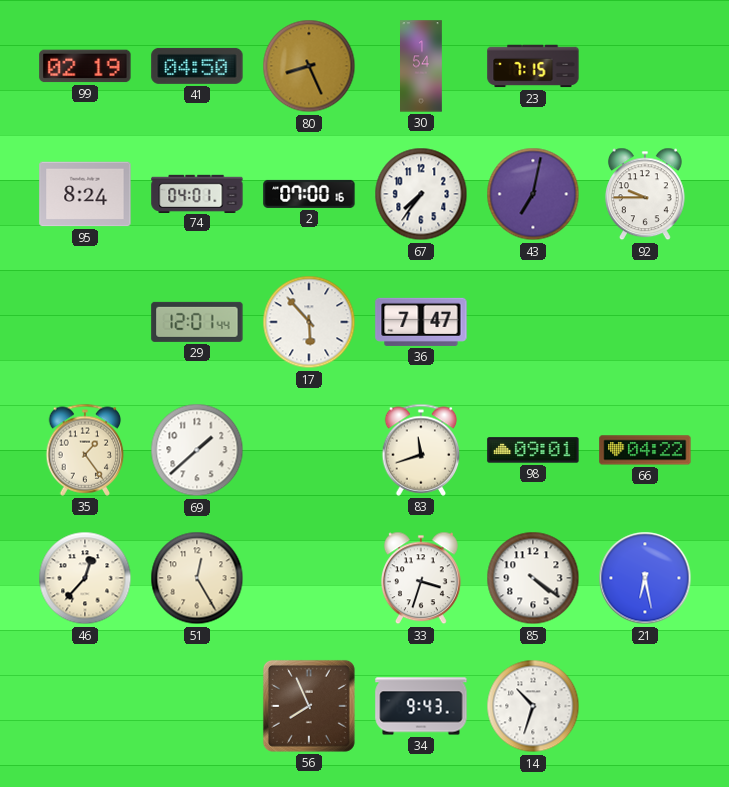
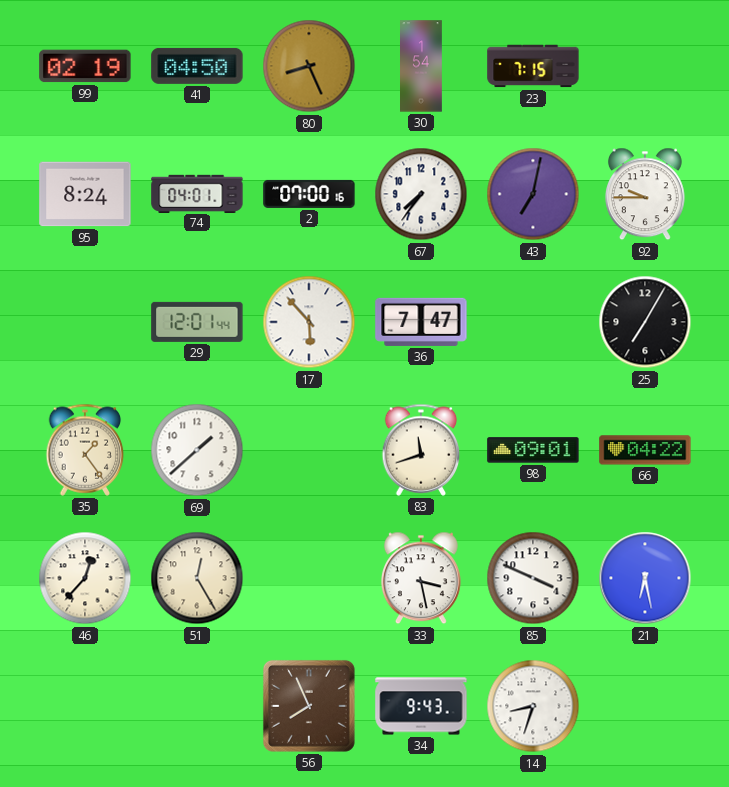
25: none -> 7:05 (645, 322)
33: 3:33 -> 3:28 (421, 578)
85: 4:21 -> 3:49 (533, 578)
14: 10:33 -> 8:33 (533, 706)
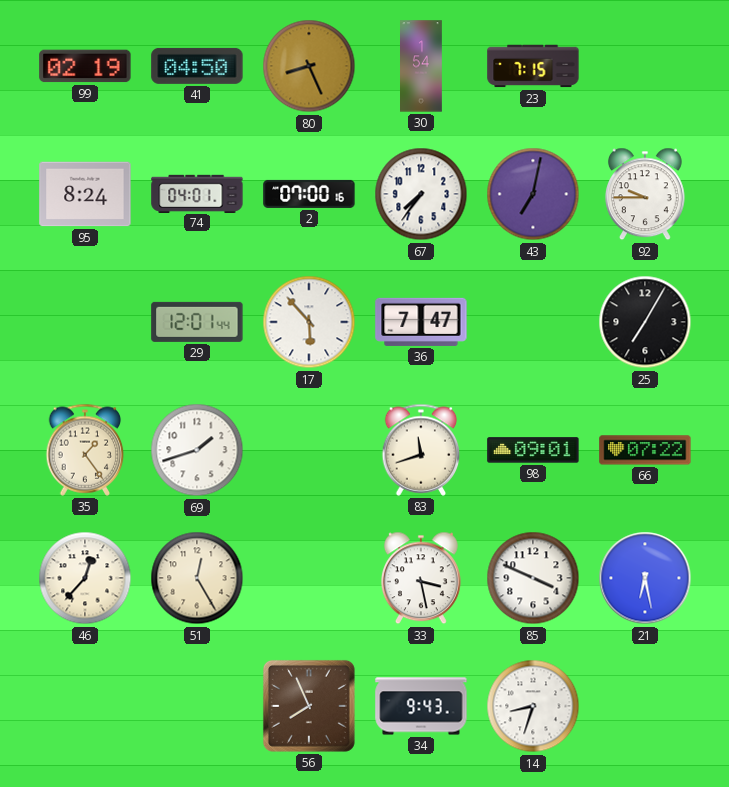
69: 1:38 -> 1:42 (197, 450)
66: 04:22 -> 07:22 (645, 450)
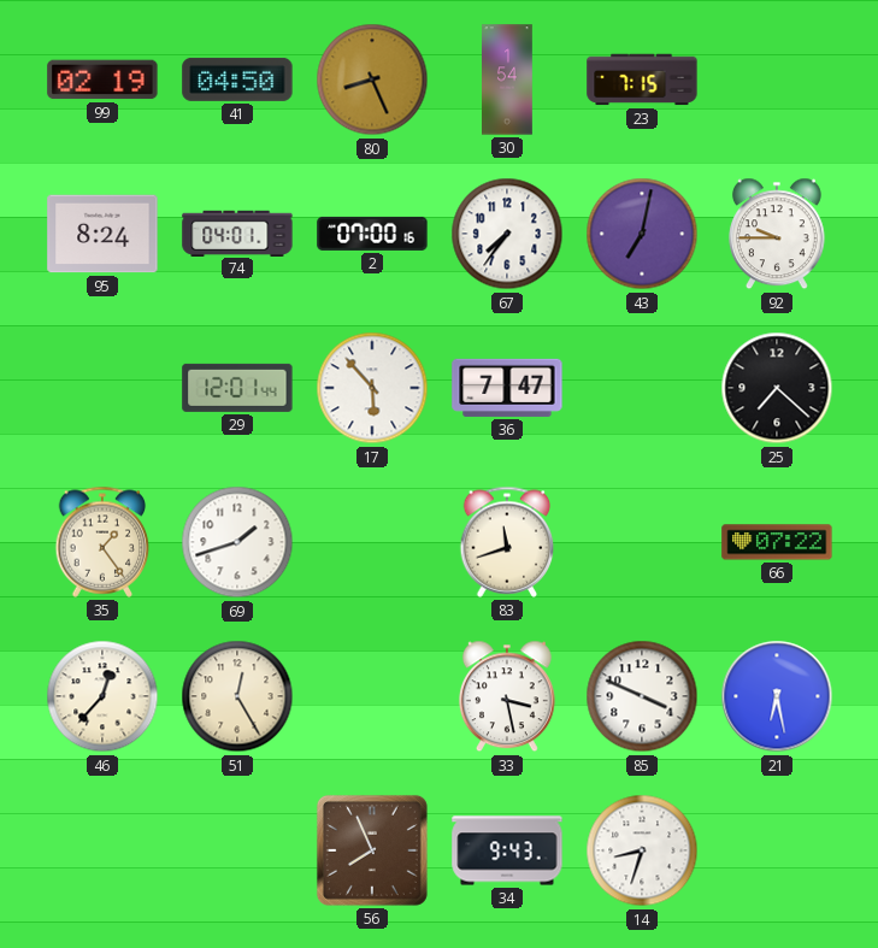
25: 7:05 -> 7:22 (777, 388)
98: 09:01 -> none (533, 450)
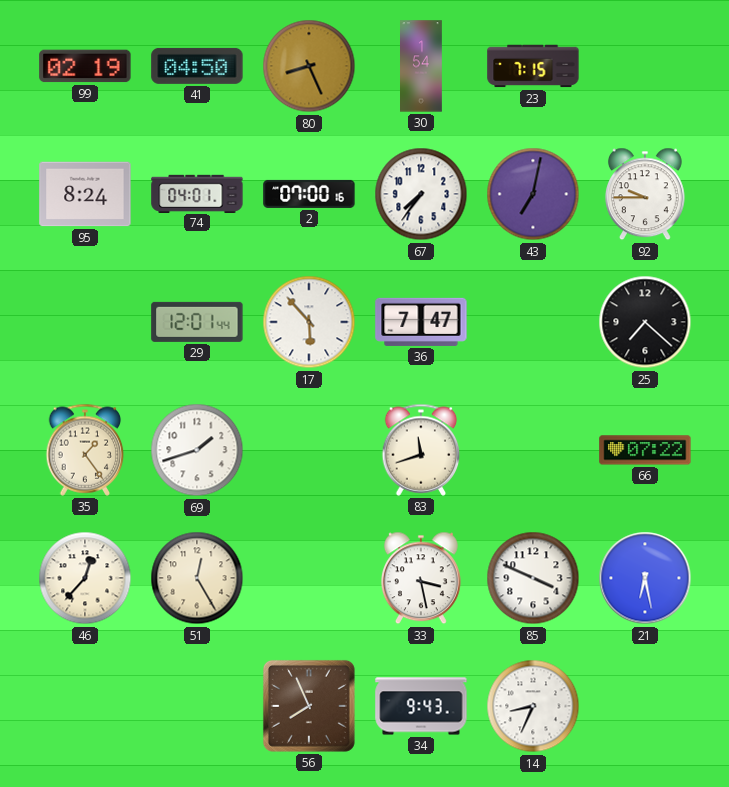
14: 8:33 -> 8:34 (533, 706)
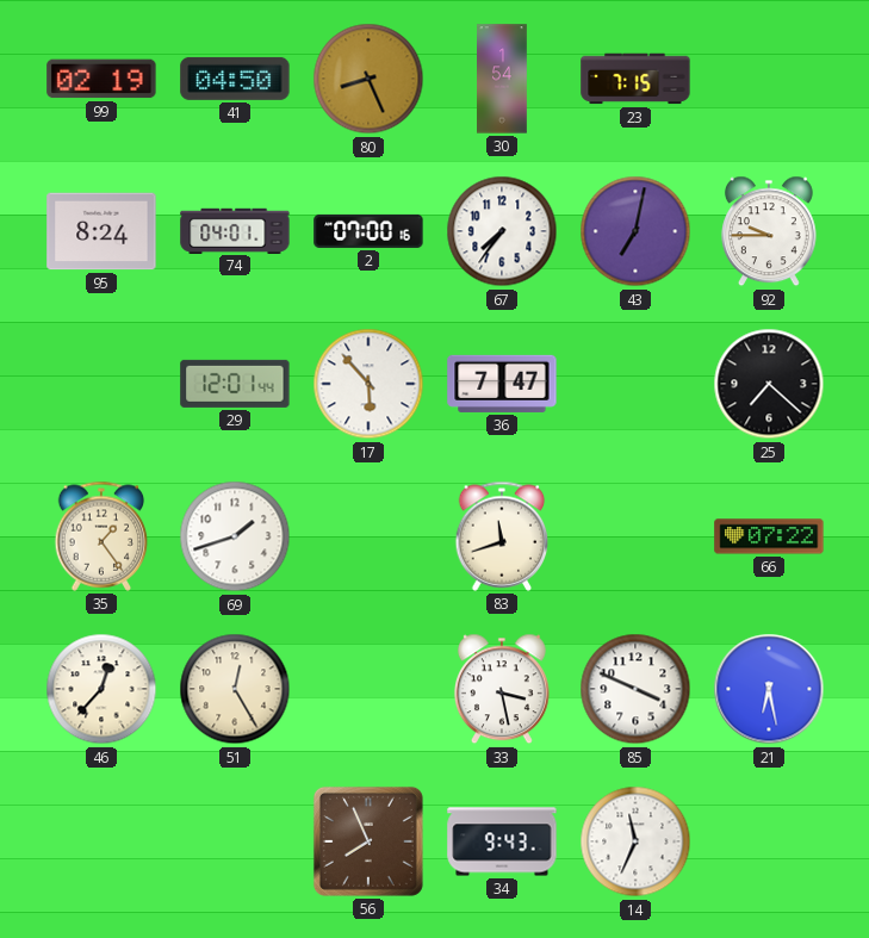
14: 8:34 -> 11:34 (635, 841)
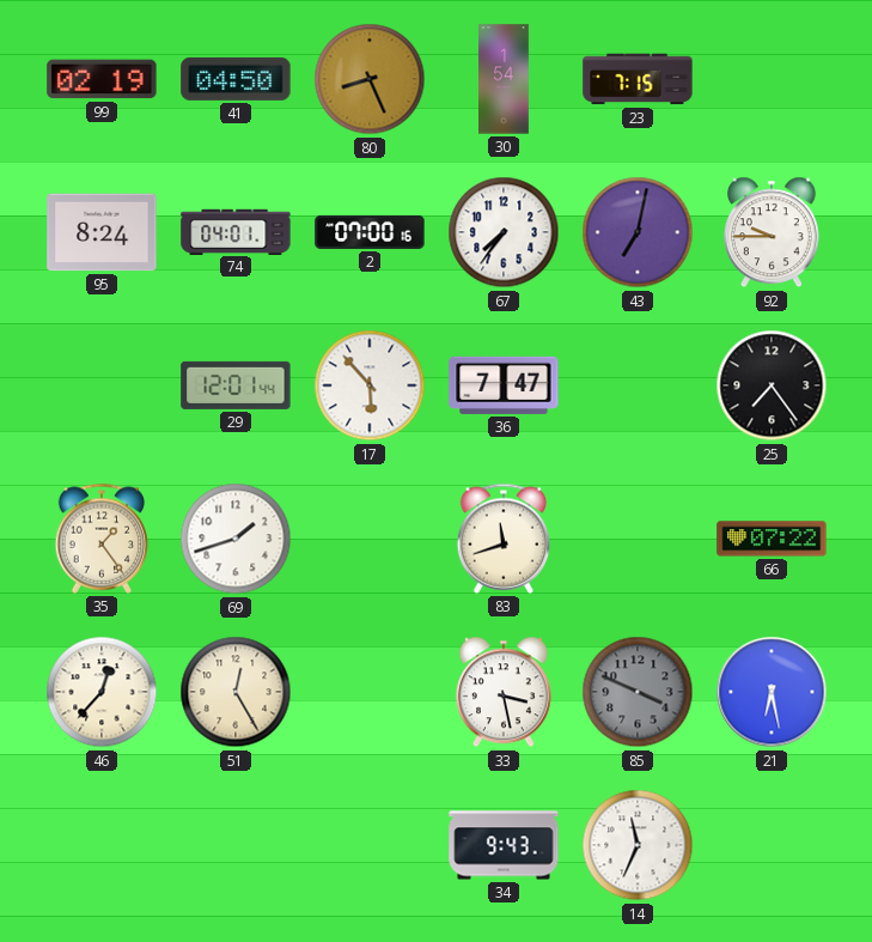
25: 7:22 -> 7:24 (772, 385)
85 dial: white -> grey (638, 692)
56: 7:56 -> none (368, 841)
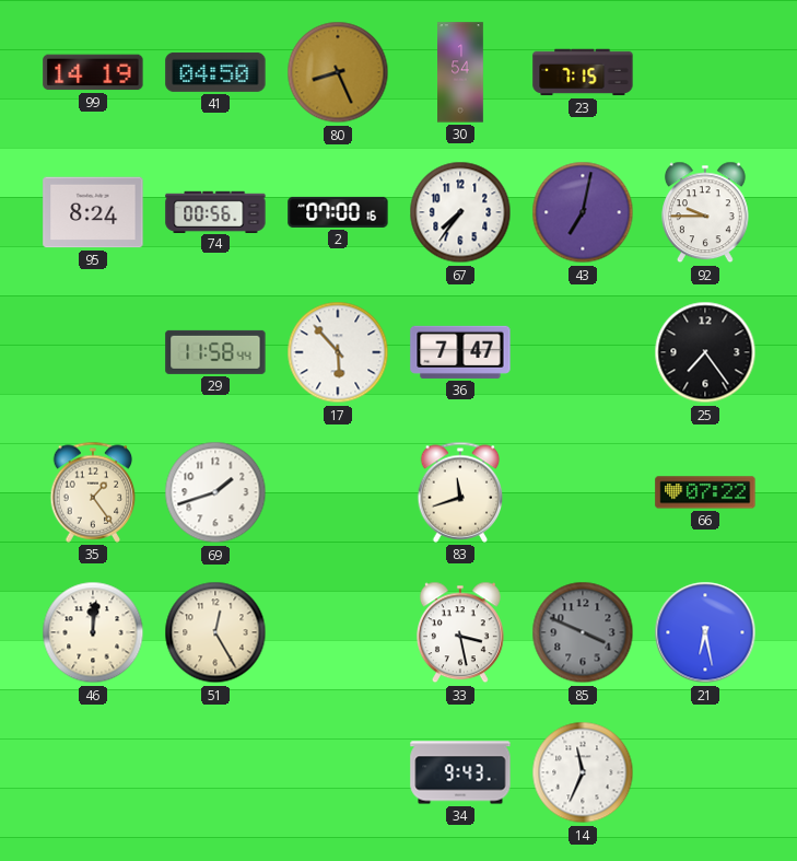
99: 02:19 -> 14:19 (93, 72)
74: 04:01 -> 00:56 (215, 211)
29: 12:01 -> 11:58 (215, 352)
46: 12:37 -> 12:01 (93, 632)
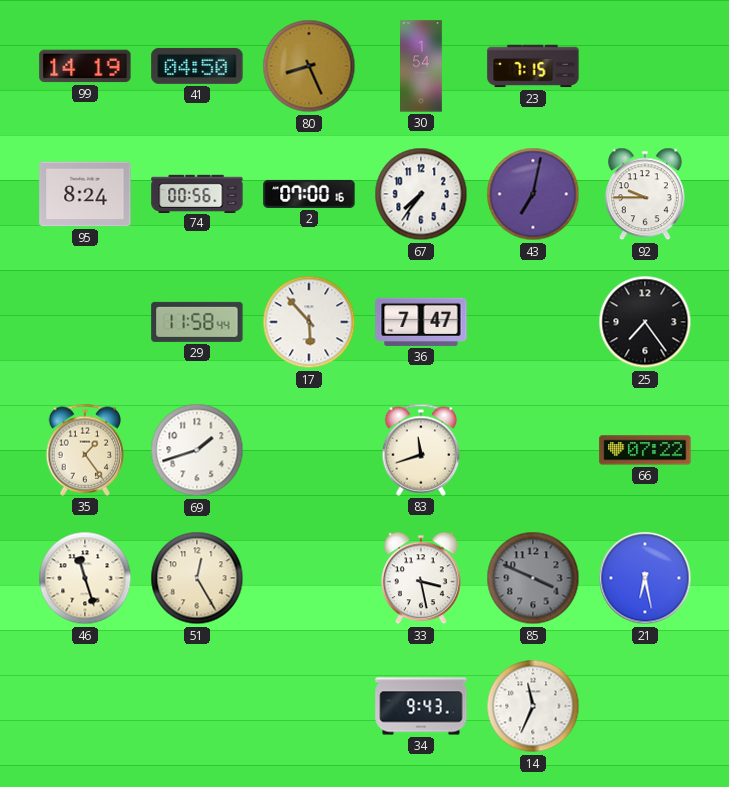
46: 12:01 -> 11:27 (85, 578)
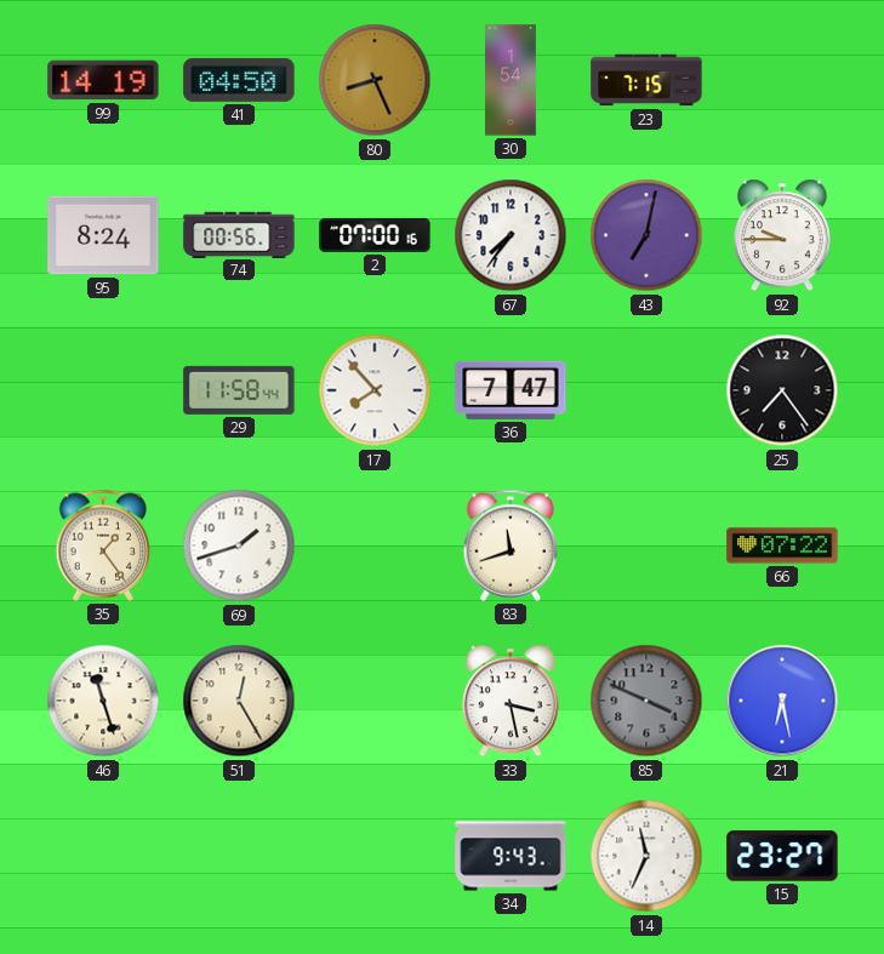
17: 5:53 -> 7:53 (375, 390)
15: none -> 23:27 (782, 856)
